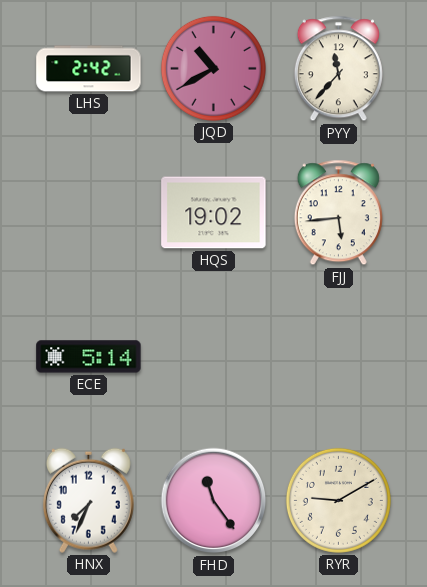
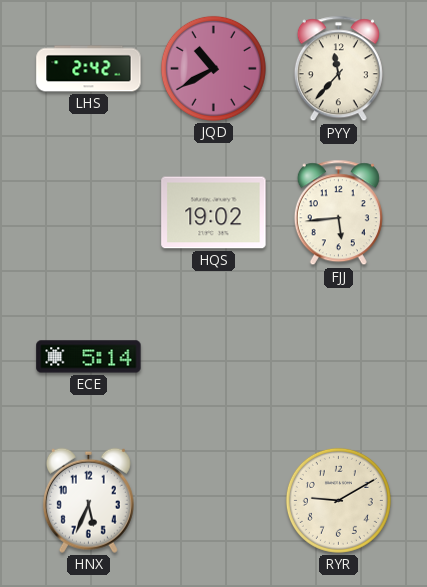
HNX: 7:34 -> 5:34 (88, 500)
FHD: 11:24 -> none (214, 501)
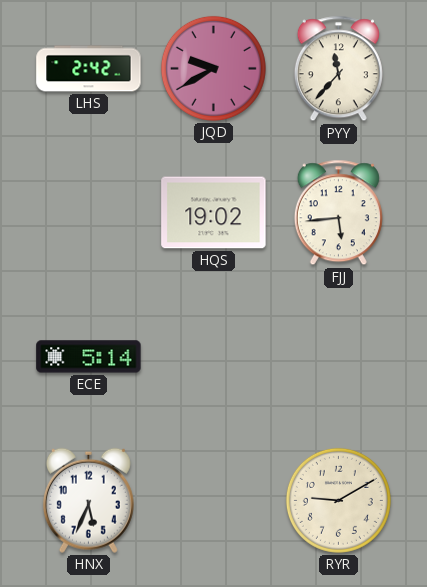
JQD: 10:40 -> 9:40 (213, 68)
